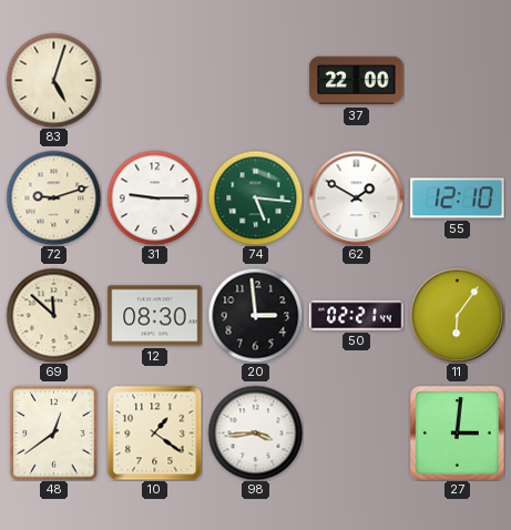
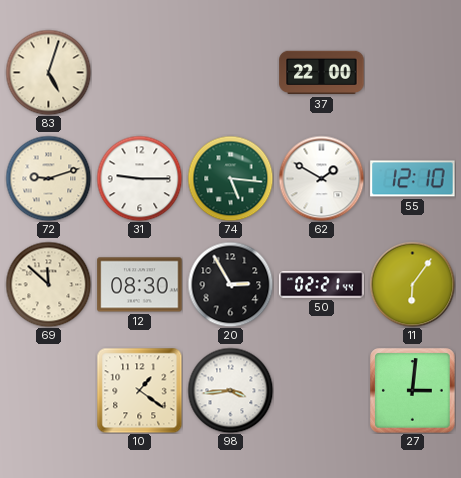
20: 2:59 -> 2:55 (230, 284)
48: 12:39 -> none (54, 434)
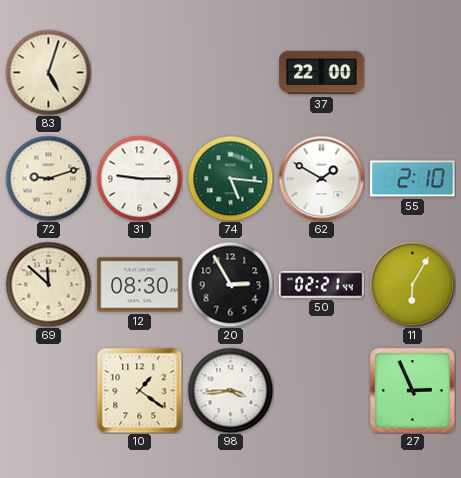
55: 12:10 -> 2:10 (413, 179)
11: 6:06 -> 6:05 (412, 284)
27: 3:01 -> 2:56 (413, 391)
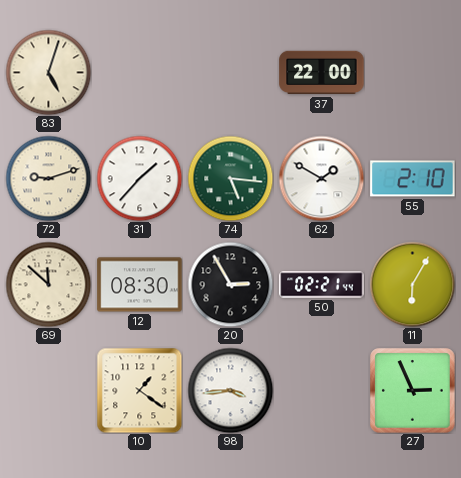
31: 9:15 -> 1:37 (139, 178)
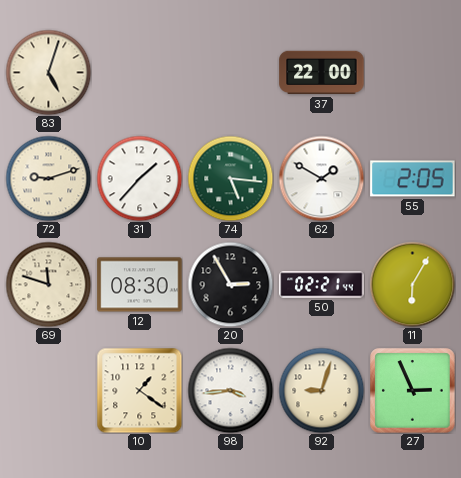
55: 2:10 -> 2:05 (413, 179)
69: 11:52 -> 11:48 (48, 284)
92: none -> 9:03 (321, 390)
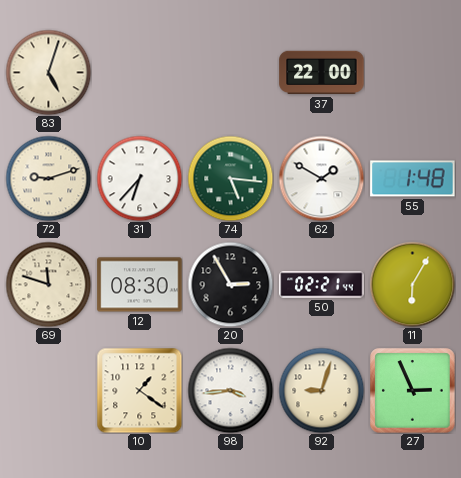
31: 1:37 -> 6:37 (139, 178)
55: 2:05 -> 1:48 (413, 179)
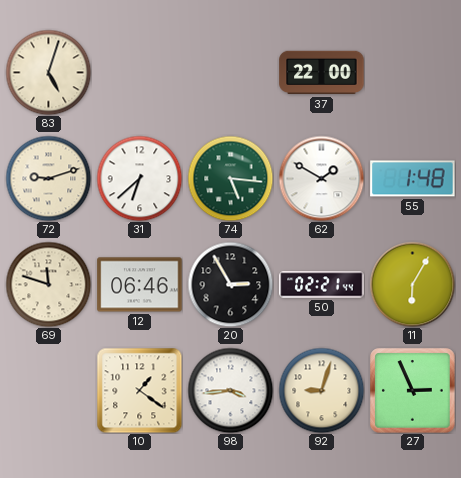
31: 6:37 -> 6:38 (139, 178)
12: 08:30 -> 06:46 (140, 285)
